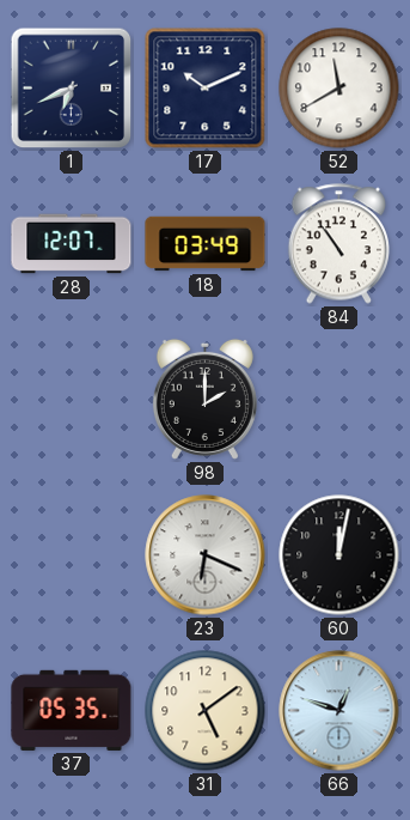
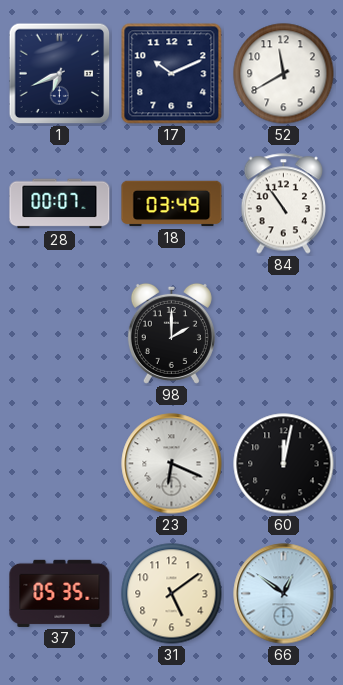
28: 12:07 -> 00:07 (60, 204)
66: 12:48 -> 12:51 (284, 594)
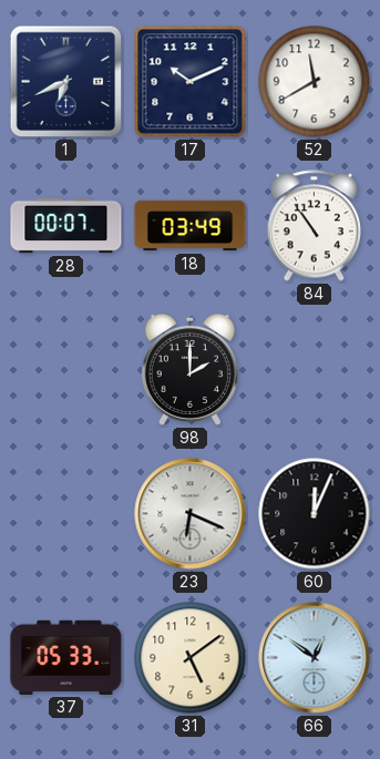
60: 12:02 -> 12:04 (315, 514)
37: 05:35 -> 05:33 (66, 657)
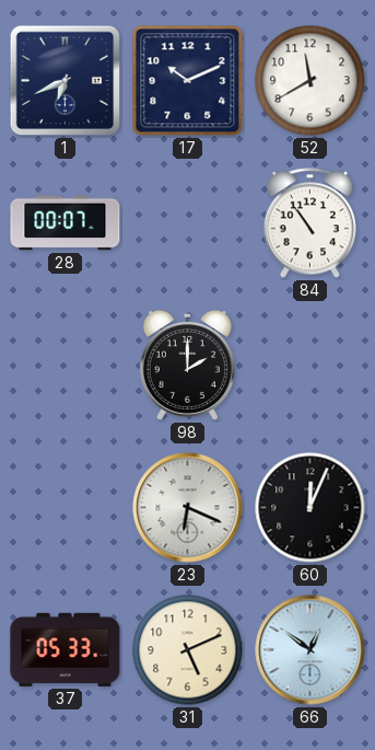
18: 03:49 -> none (191, 226)
31: 5:09 -> 5:11 (188, 650)
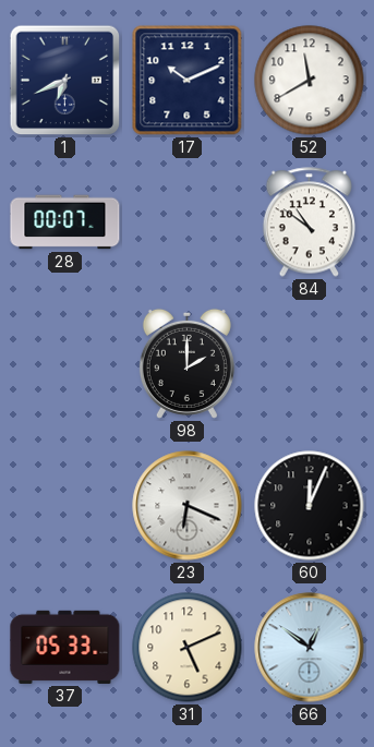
84: 10:54 -> 10:51 (309, 222)
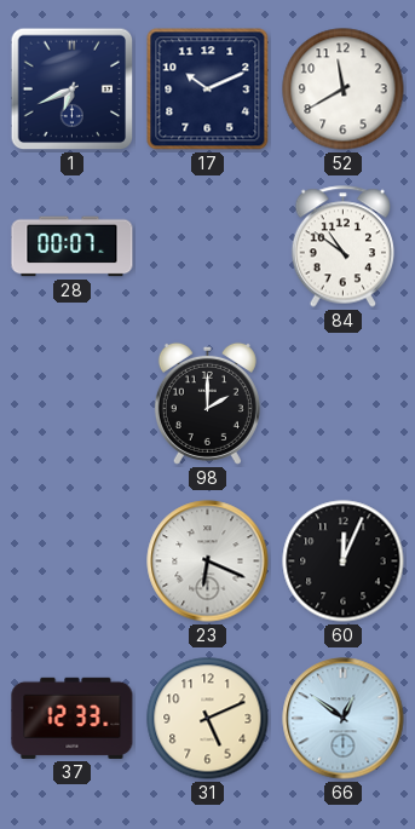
37: 05:33 -> 12:33 (73, 718)
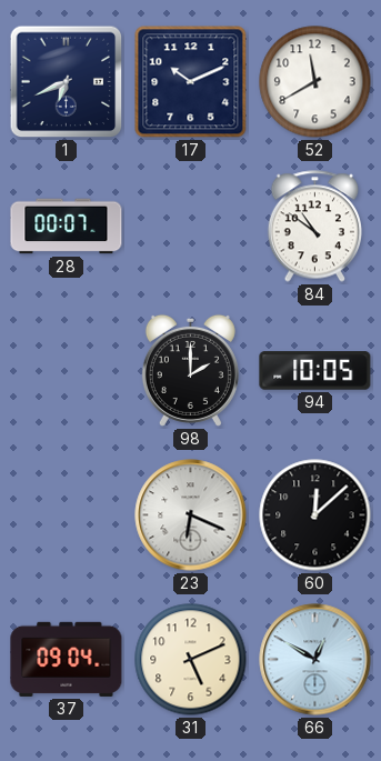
94: none -> 10:05 (315, 371)
60: 12:04 -> 12:08 (315, 515)
37: 12:33 -> 09:04 (67, 659)
66: 12:51 -> 12:50 (315, 660)
